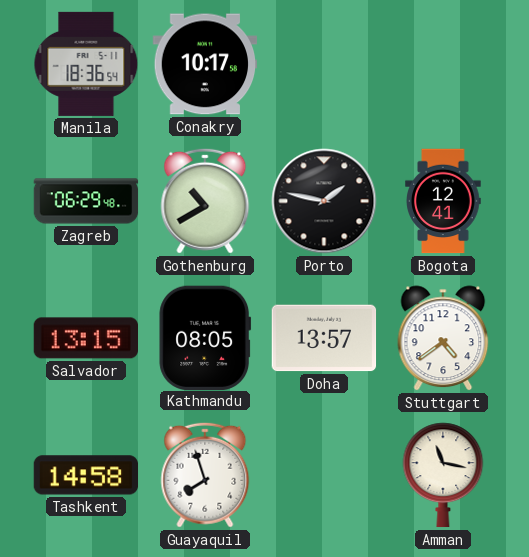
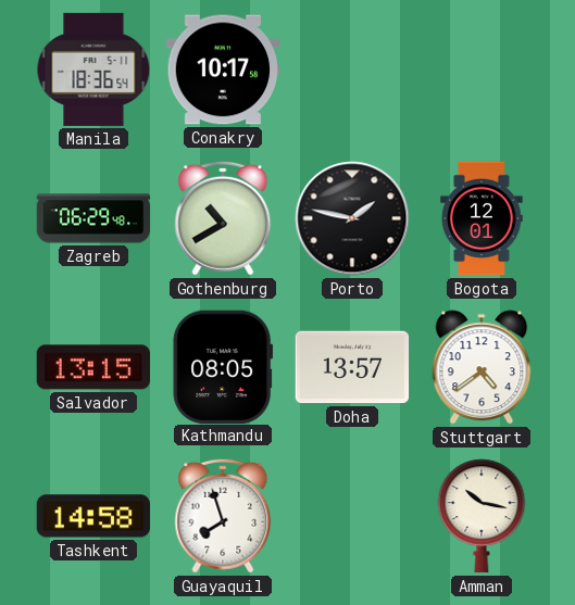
Bogota: 12:41 -> 12:01 (482, 218)
Amman: 11:17 -> 10:17 (482, 516)
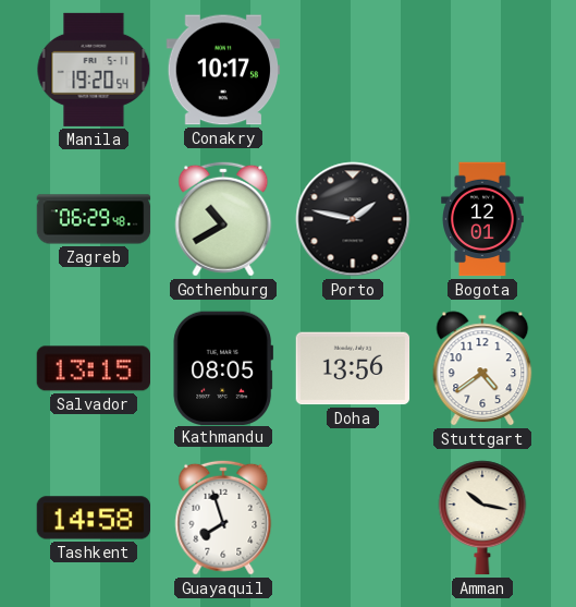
Manila: 18:36 -> 19:20 (94, 70)
Doha: 13:57 -> 13:56 (353, 368)
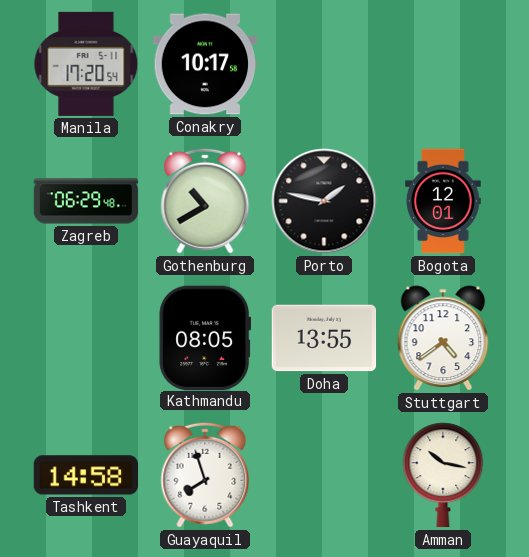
Manila: 19:20 -> 17:20 (86, 64)
Salvador: 13:15 -> none (93, 368)
Doha: 13:56 -> 13:55 (324, 338)
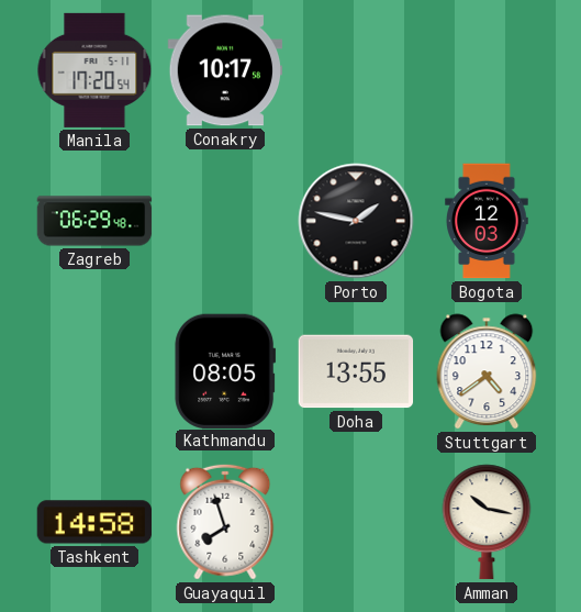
Gothenburg: 10:40 -> none (205, 201)
Bogota: 12:01 -> 12:03 (487, 221)
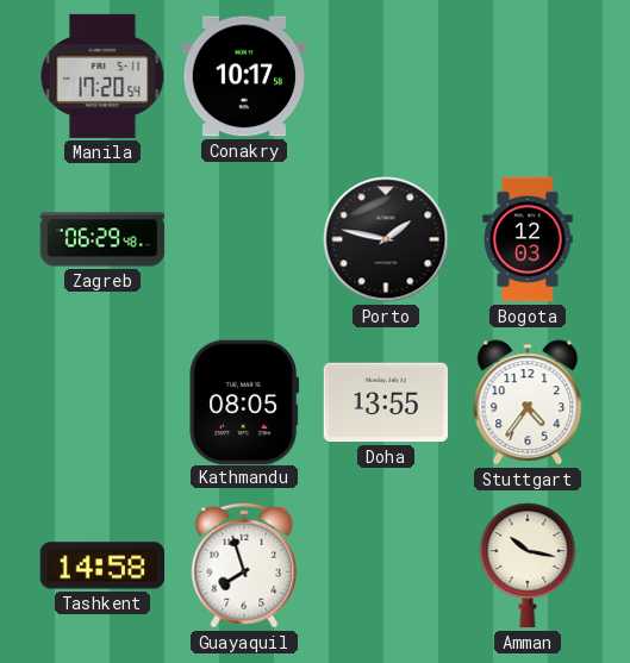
Stuttgart: 4:39 -> 4:36 (528, 402)
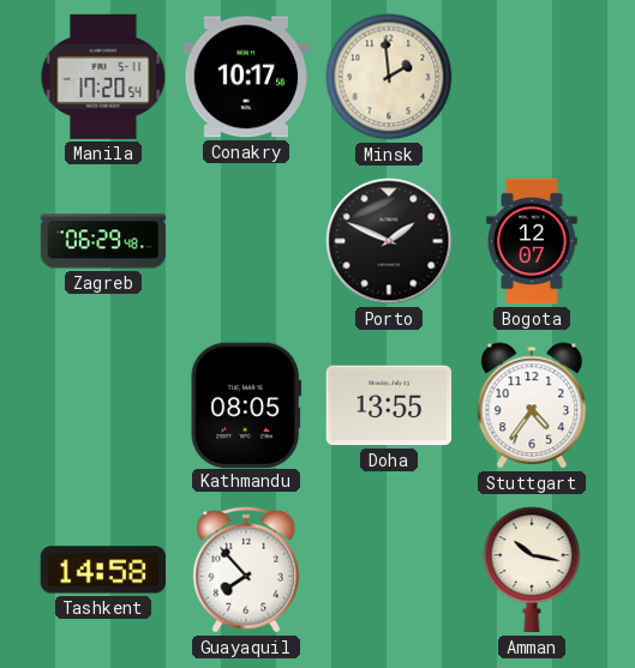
Minsk: none -> 1:59 (389, 77)
Porto: 1:47 -> 1:49 (389, 241)
Bogota: 12:03 -> 12:07 (532, 241)
Guayaquil: 7:57 -> 7:53 (246, 570)
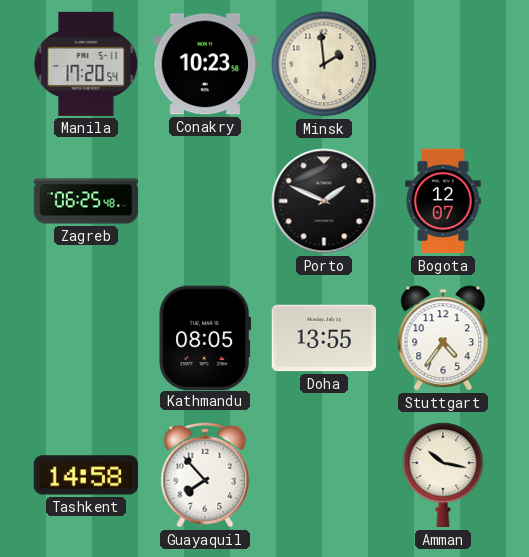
Conakry: 10:17 -> 10:23 (205, 64)
Zagreb: 06:29 -> 06:25 (86, 201)
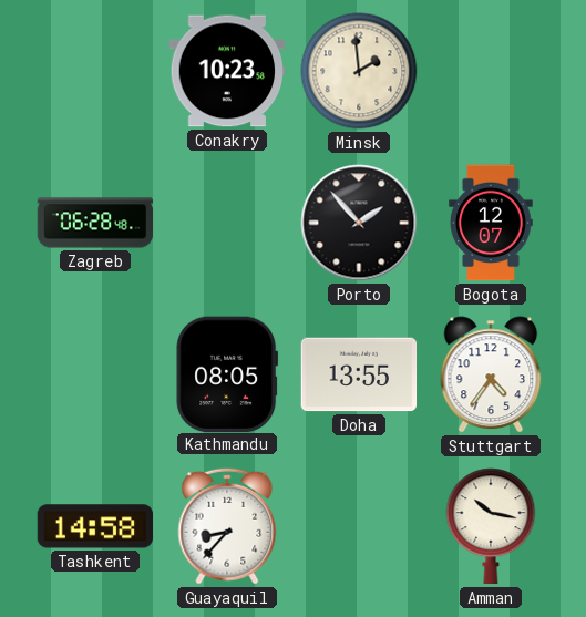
Manila: 17:20 -> none (86, 64)
Zagreb: 06:25 -> 06:28 (95, 223)
Porto: 1:49 -> 1:53 (359, 223)
Guayaquil: 7:53 -> 8:37 (227, 526)
